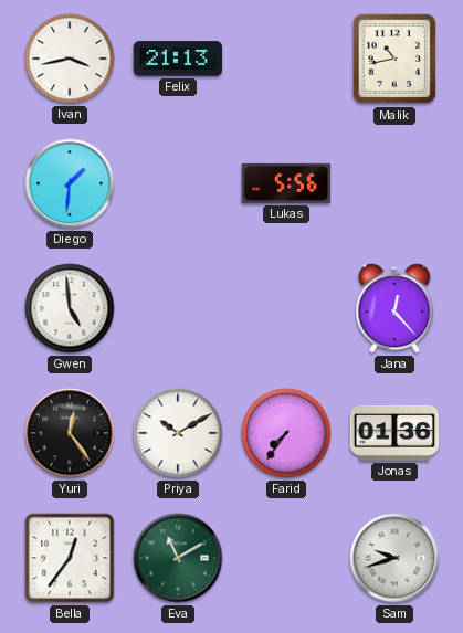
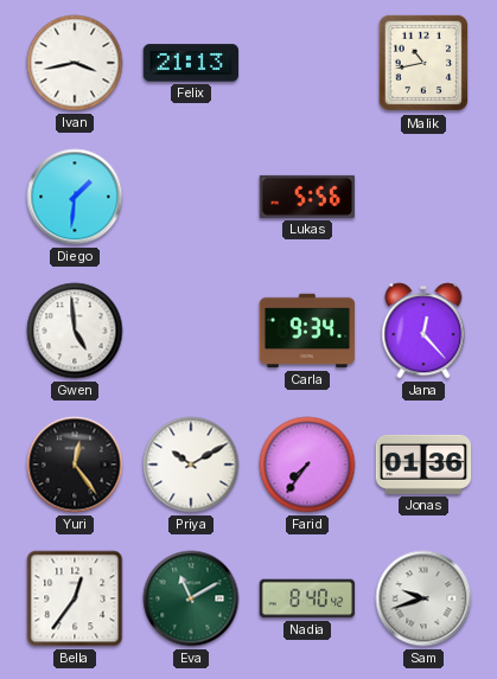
Carla: none -> 9:34 (307, 331)
Nadia: none -> 8:40 (307, 598)
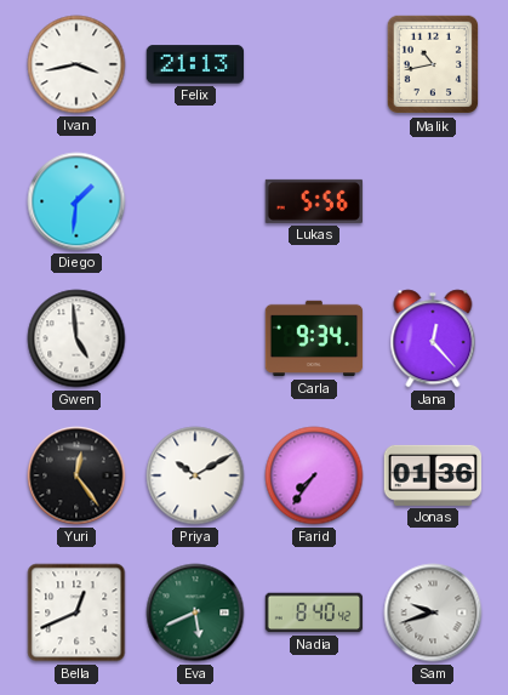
Bella: 12:36 -> 12:41 (76, 613)
Eva: 11:10 -> 5:41 (195, 613)
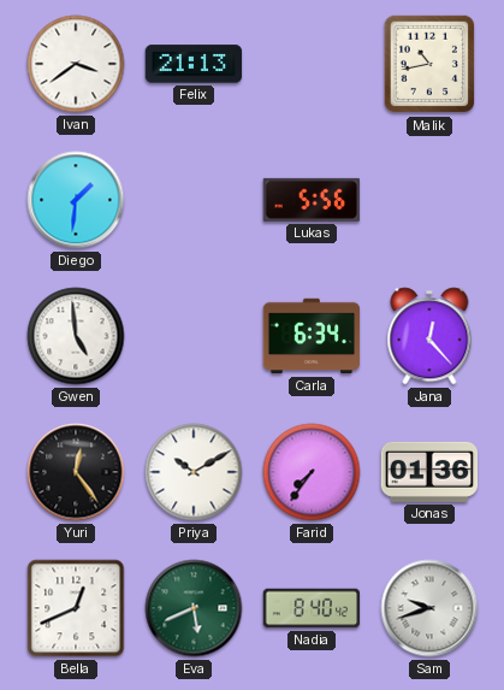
Ivan: 3:43 -> 3:39 (76, 64)
Carla: 9:34 -> 6:34 (312, 336)
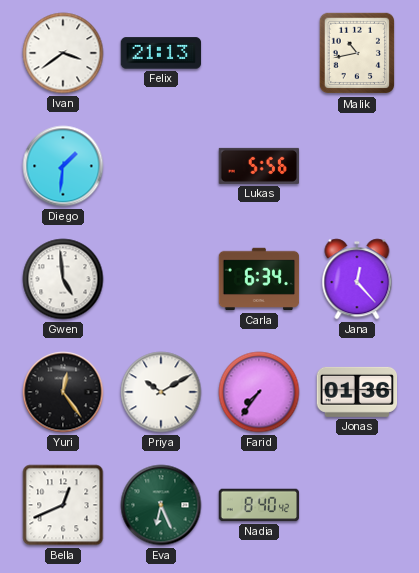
Eva: 5:41 -> 6:26 (161, 505)
Sam: 9:42 -> none (429, 608)
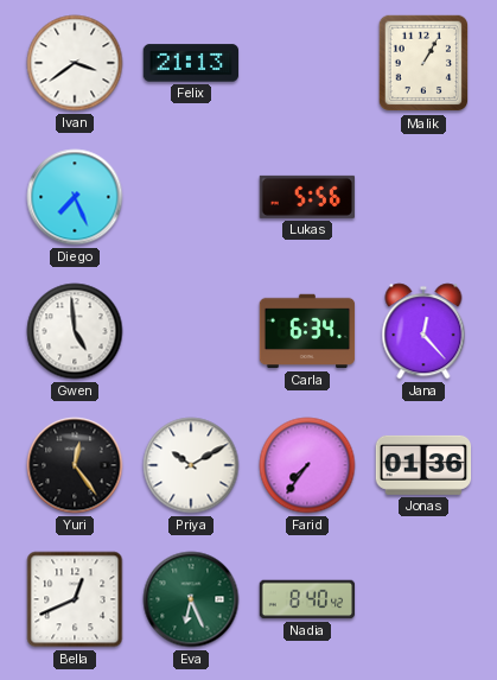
Malik: 10:43 -> 1:05 (423, 63)
Diego: 1:31 -> 7:26 (75, 197)
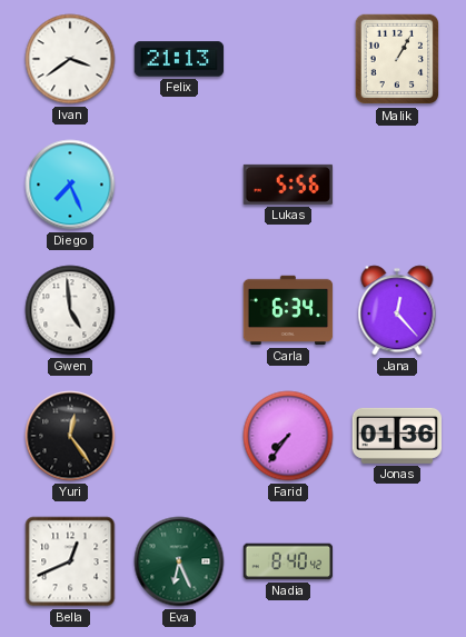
Priya: 10:10 -> none (191, 465)
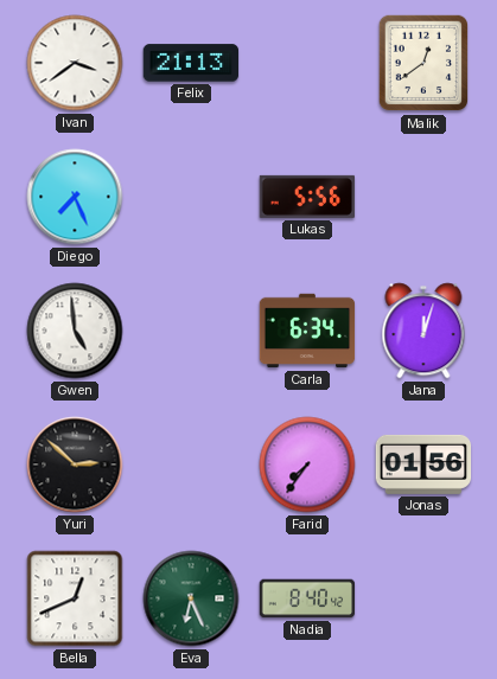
Malik: 1:05 -> 12:39 (423, 63)
Jana: 12:23 -> 12:03 (423, 331)
Yuri: 12:24 -> 2:52 (75, 465)
Jonas: 01:36 -> 01:56 (423, 465)
